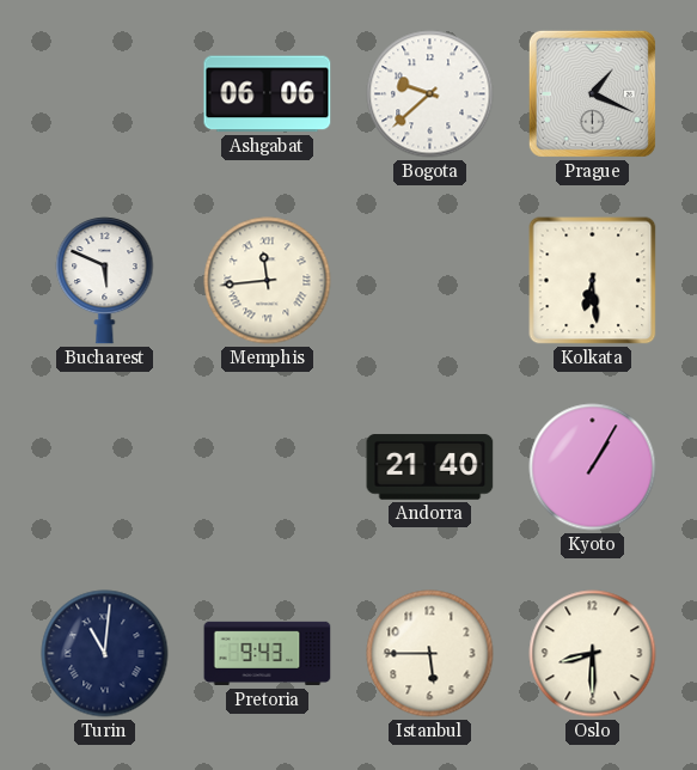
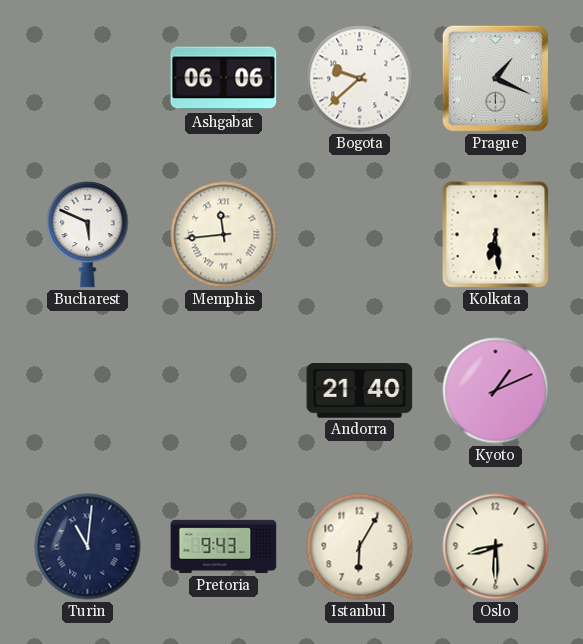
Kyoto: 1:05 -> 1:11 (496, 391)
Istanbul: 5:45 -> 6:05 (360, 547)
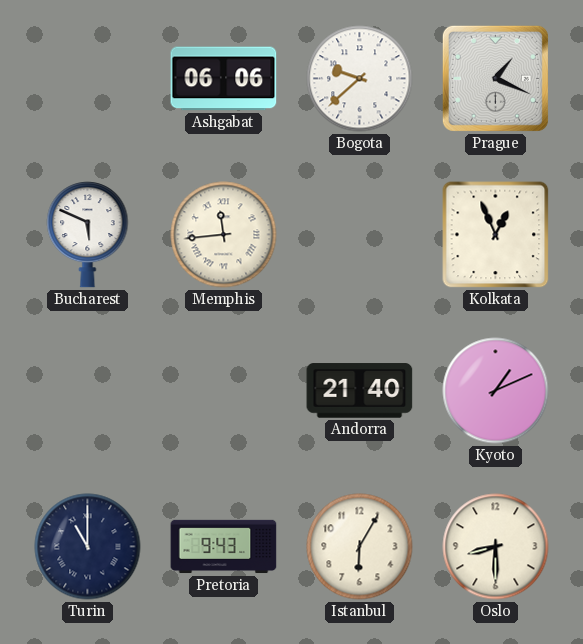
Kolkata: 6:29 -> 12:56 (496, 235)
Turin: 11:01 -> 11:00 (88, 547)
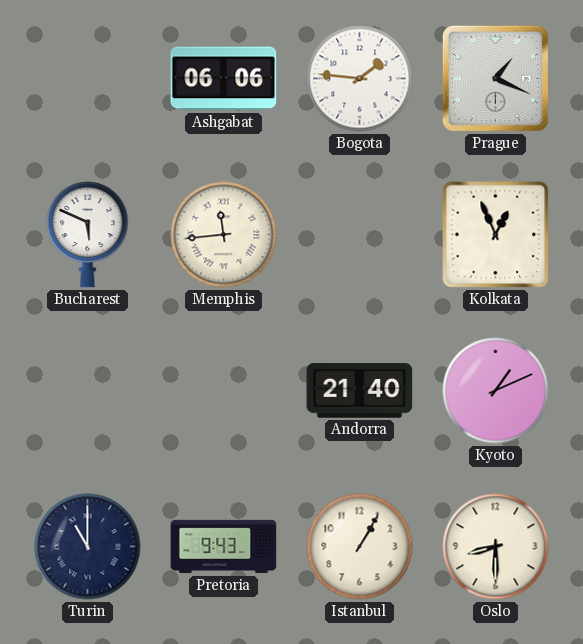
Bogota: 9:38 -> 1:46 (360, 79)
Istanbul: 6:05 -> 1:05 (360, 547)
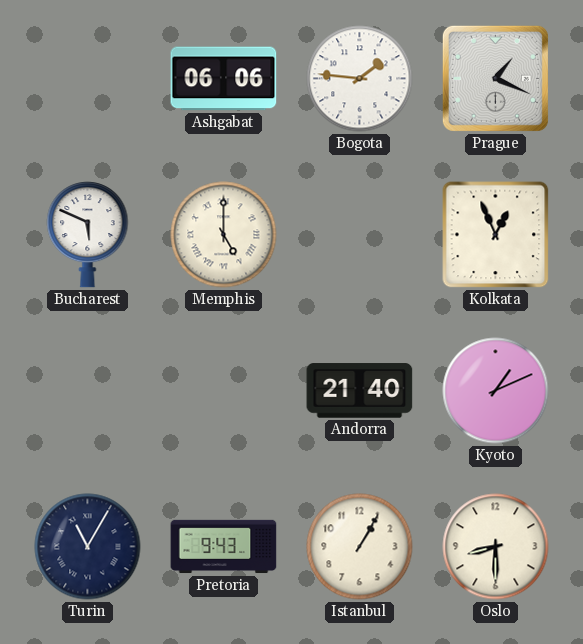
Memphis: 11:44 -> 5:00 (224, 235)
Turin: 11:00 -> 11:05 (88, 547)
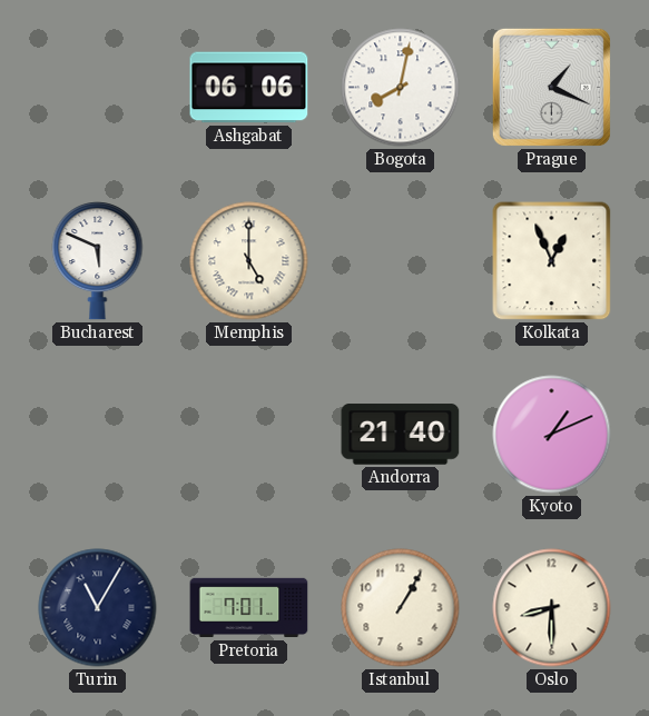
Bogota: 1:46 -> 8:02 (401, 88)
Pretoria: 9:43 -> 7:01 (249, 608)
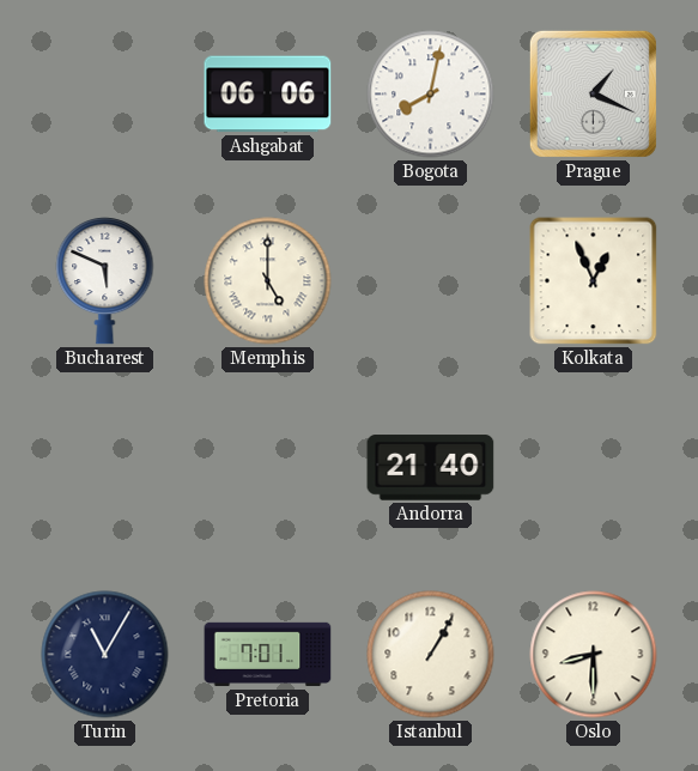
Kyoto: 1:11 -> none (552, 435)
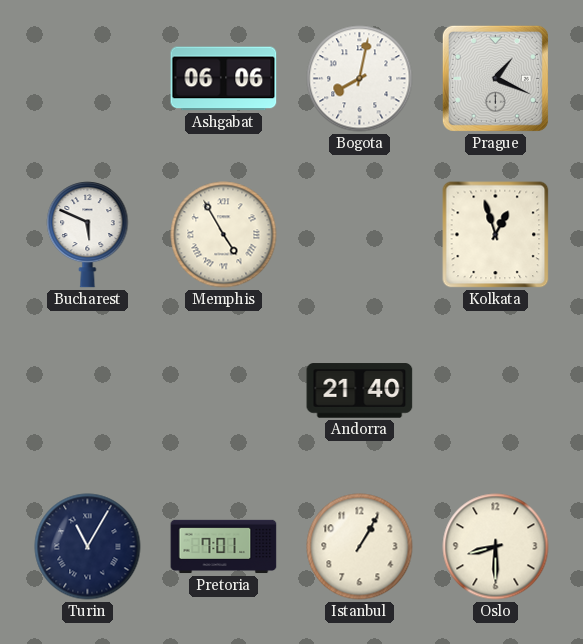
Memphis: 5:00 -> 4:55 (224, 235)
Kolkata: 12:56 -> 12:57 (496, 235)
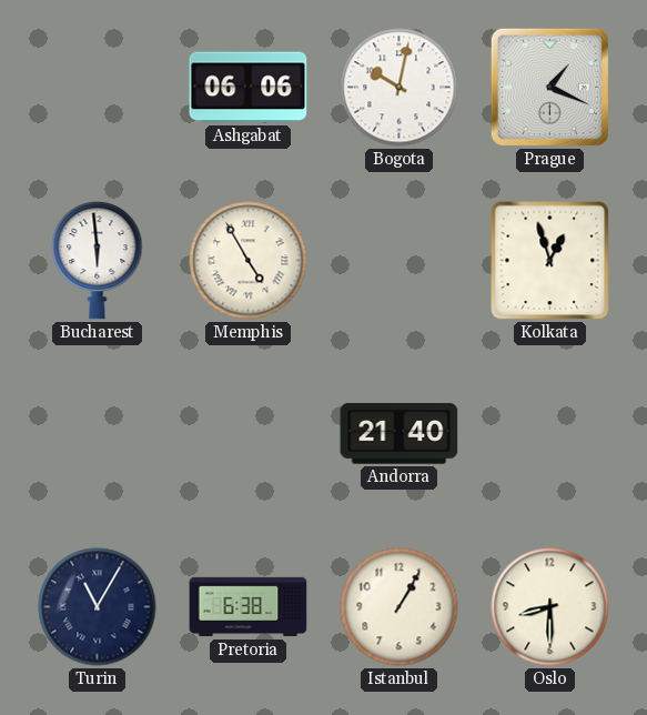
Bogota: 8:02 -> 10:02 (400, 88)
Bucharest: 5:49 -> 5:59 (98, 261)
Pretoria: 7:01 -> 6:38 (249, 607)
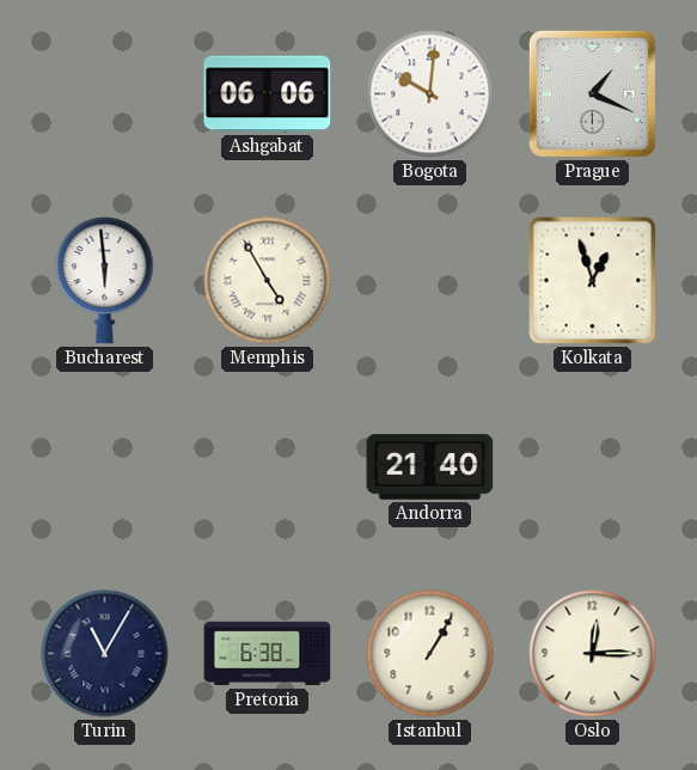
Bogota: 10:02 -> 10:01 (430, 94)
Oslo: 8:30 -> 12:15 (593, 654)
